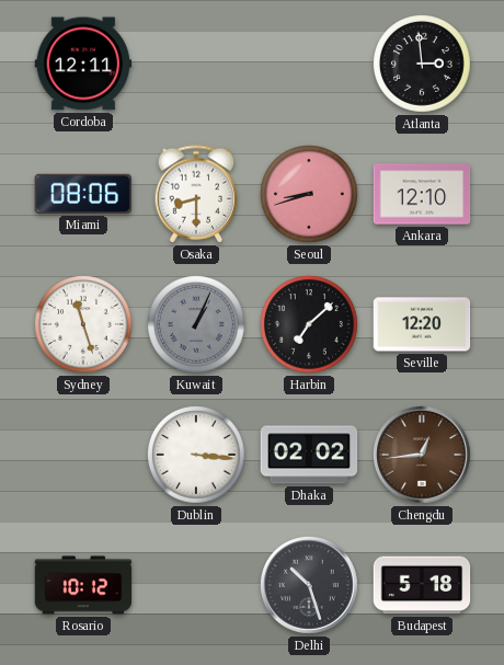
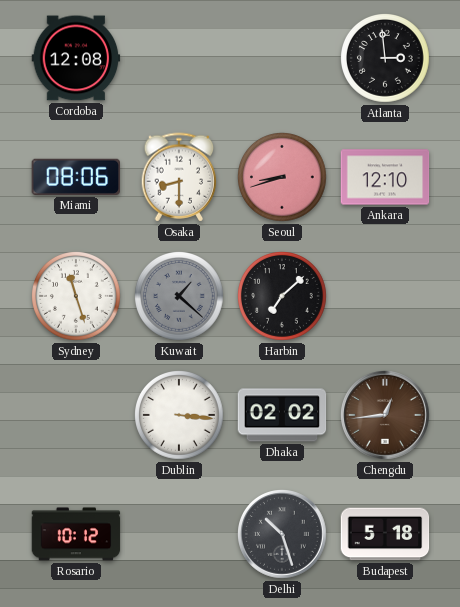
Cordoba: 12:11 -> 12:08 (76, 58)
Kuwait: 1:04 -> 1:22 (180, 297)
Seville: 12:20 -> none (422, 324)
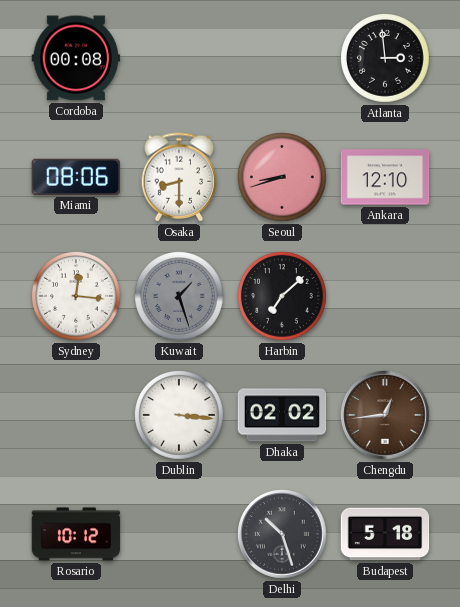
Cordoba: 12:08 -> 00:08 (76, 58)
Sydney: 11:27 -> 12:16 (77, 297)
Kuwait: 1:22 -> 1:27 (180, 297)
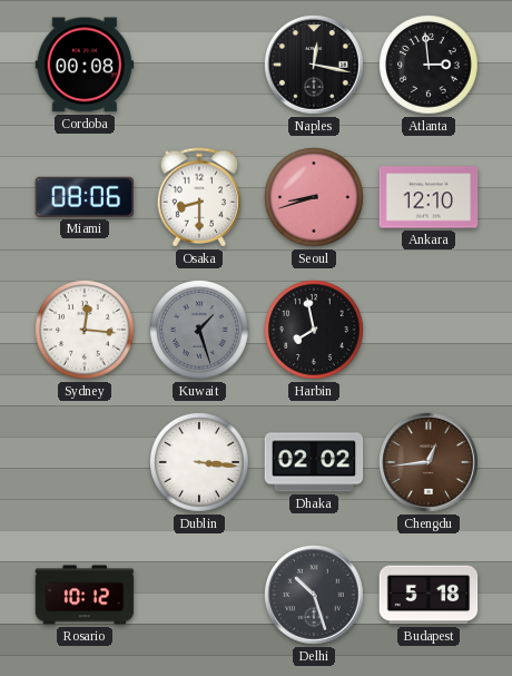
Naples: none -> 12:17 (315, 66)
Harbin: 7:08 -> 7:58 (315, 331)
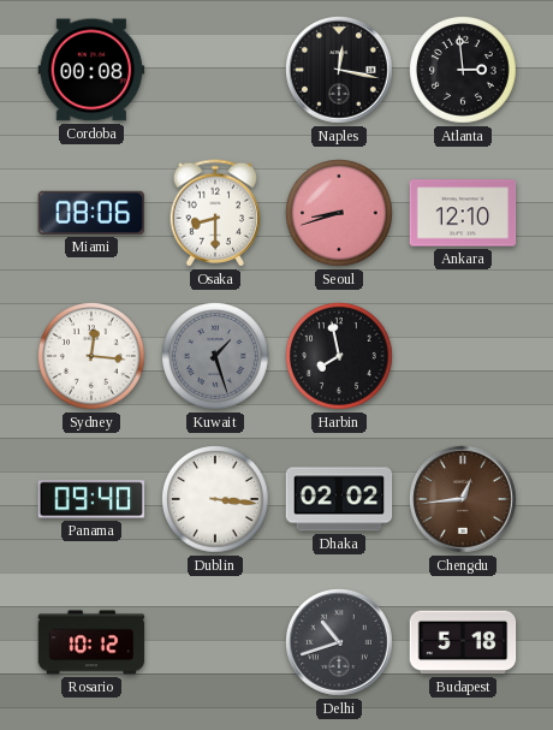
Panama: none -> 09:40 (91, 499)
Delhi: 10:27 -> 10:42 (340, 643)
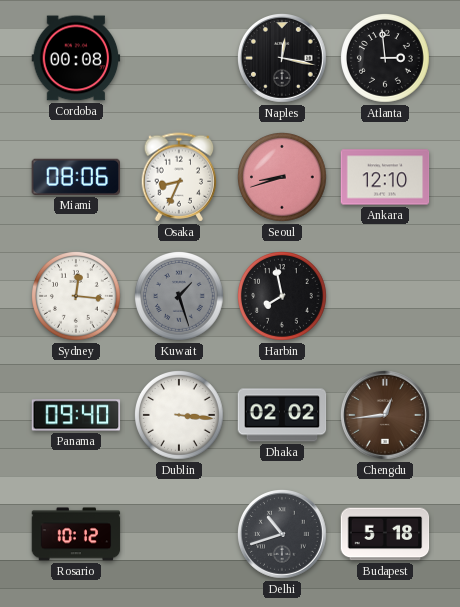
Osaka: 8:30 -> 8:34 (179, 177)
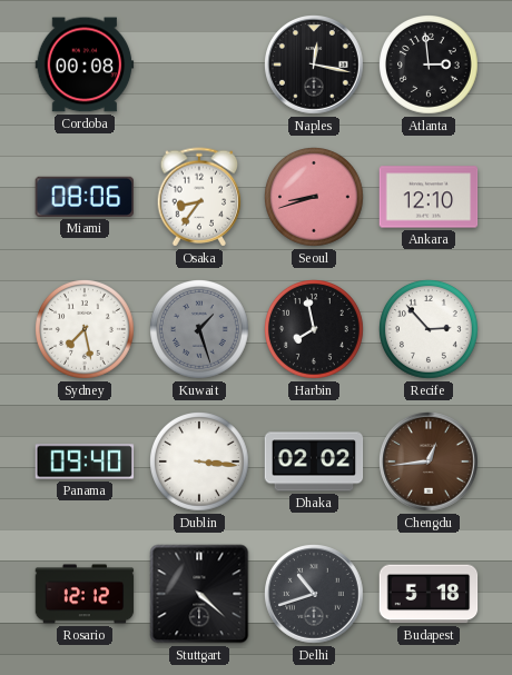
Osaka: 8:34 -> 8:36 (199, 197)
Sydney: 12:16 -> 7:28 (86, 330)
Recife: none -> 2:53 (430, 330)
Rosario: 10:12 -> 12:12 (85, 594)
Stuttgart: none -> 4:22 (199, 594)
